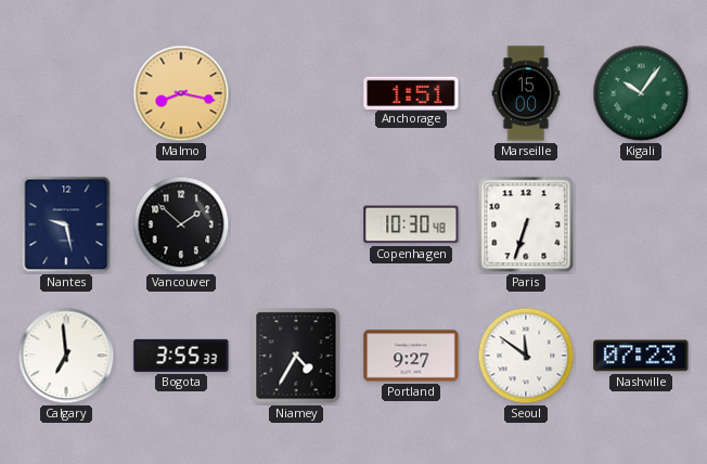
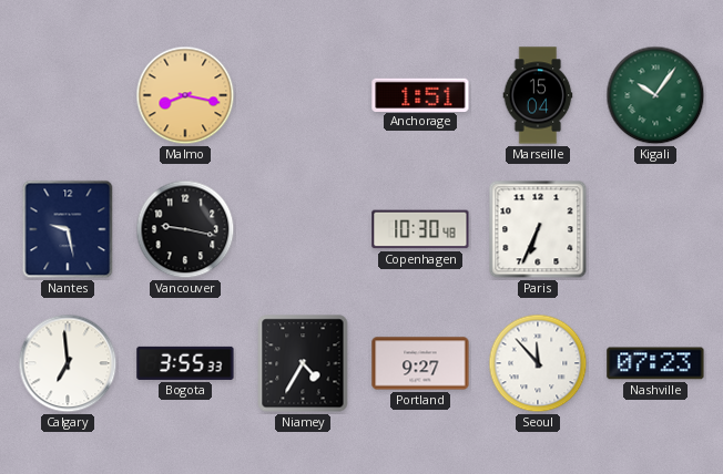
Marseille: 15:00 -> 15:04 (538, 95)
Vancouver: 1:52 -> 9:17 (185, 229)
Paris: 6:33 -> 6:34 (538, 229)
Seoul: 11:51 -> 11:53 (538, 363)
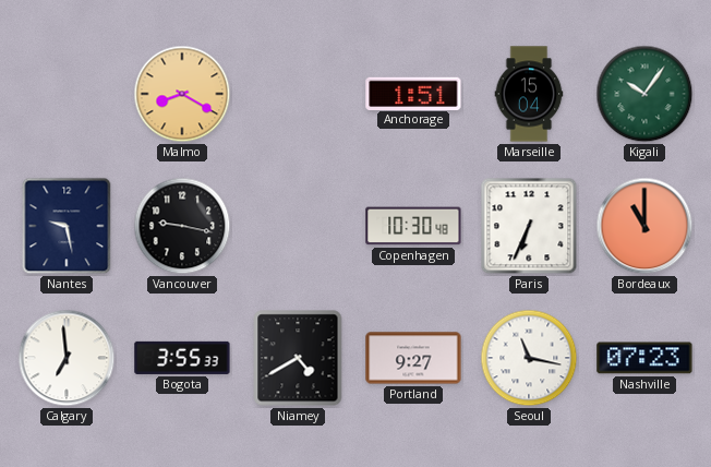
Malmo: 8:17 -> 8:20 (182, 94)
Bordeaux: none -> 11:00 (644, 226)
Niamey: 4:35 -> 4:40 (298, 358)
Seoul: 11:53 -> 11:17 (529, 358)
